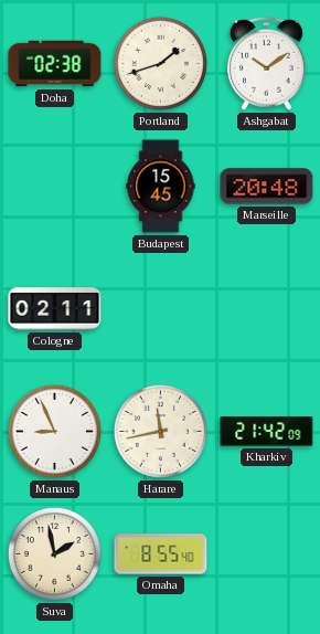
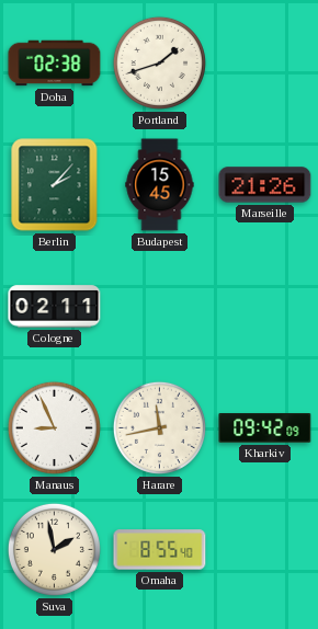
Ashgabat: 10:09 -> none (266, 63)
Berlin: none -> 2:07 (55, 185)
Marseille: 20:48 -> 21:26 (265, 185)
Kharkiv: 21:42 -> 09:42 (265, 428)
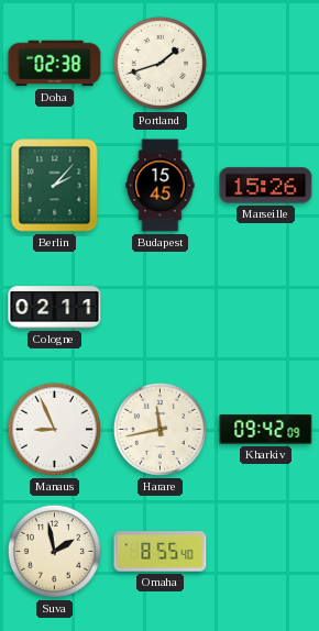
Marseille: 21:26 -> 15:26 (266, 186)
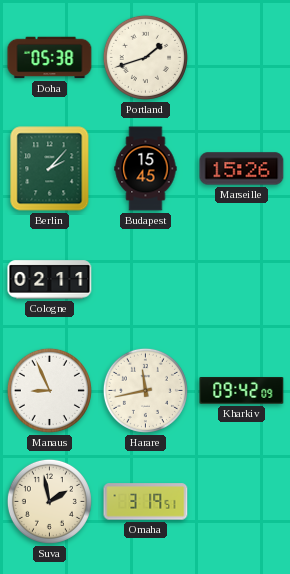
Doha: 02:38 -> 05:38 (50, 58)
Omaha: 8:55 -> 3:19 (146, 502)
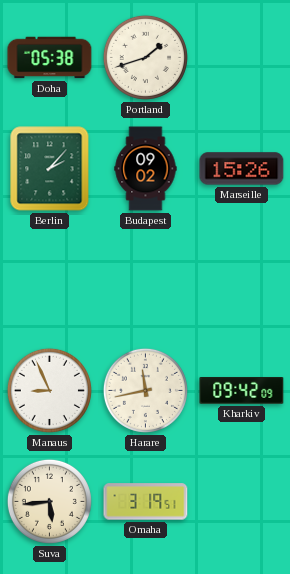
Budapest: 15:45 -> 09:02 (146, 169)
Cologne: 02:11 -> none (50, 280)
Suva: 1:58 -> 5:44 (49, 501)
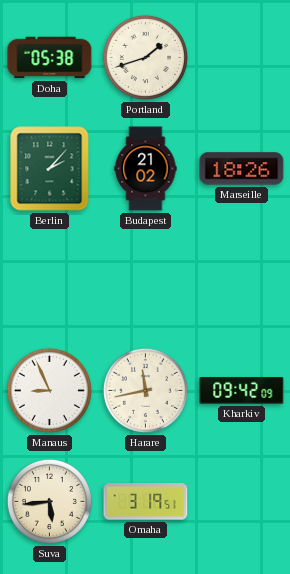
Budapest: 09:02 -> 21:02 (146, 169)
Marseille: 15:26 -> 18:26 (242, 169)
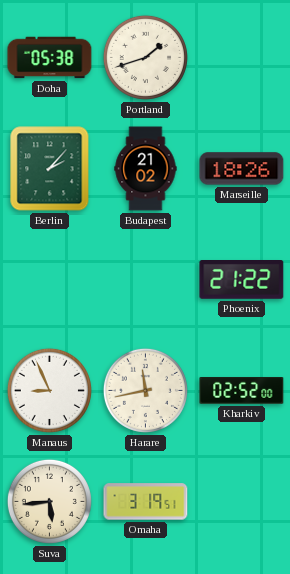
Phoenix: none -> 21:22 (242, 280)
Kharkiv: 09:42 -> 02:52 (242, 391)
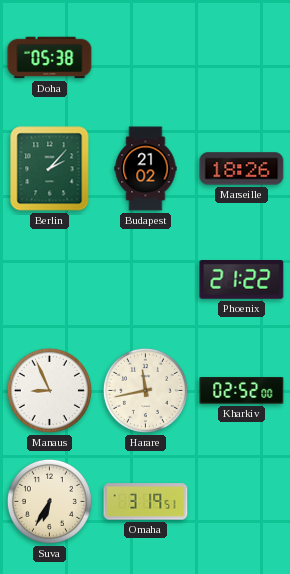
Portland: 1:42 -> none (145, 57)
Suva: 5:44 -> 6:35 (49, 501)
